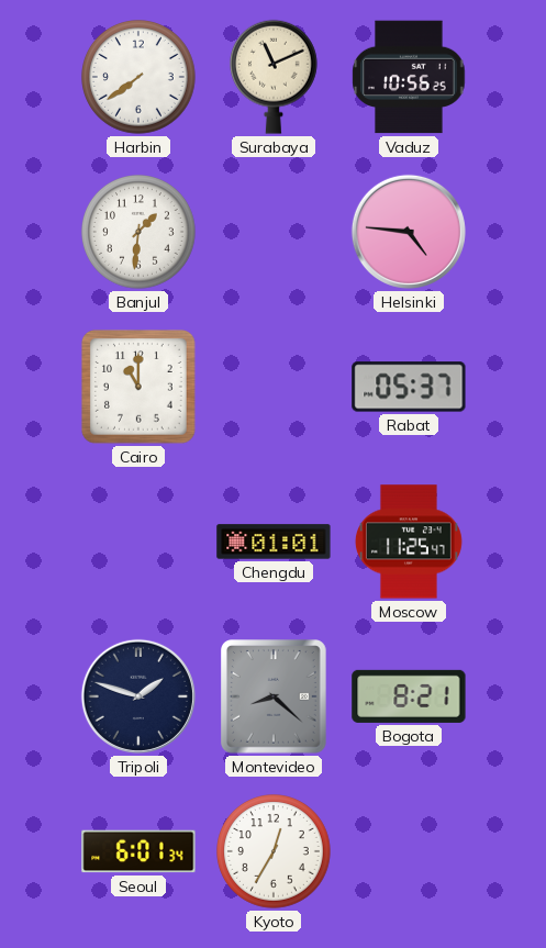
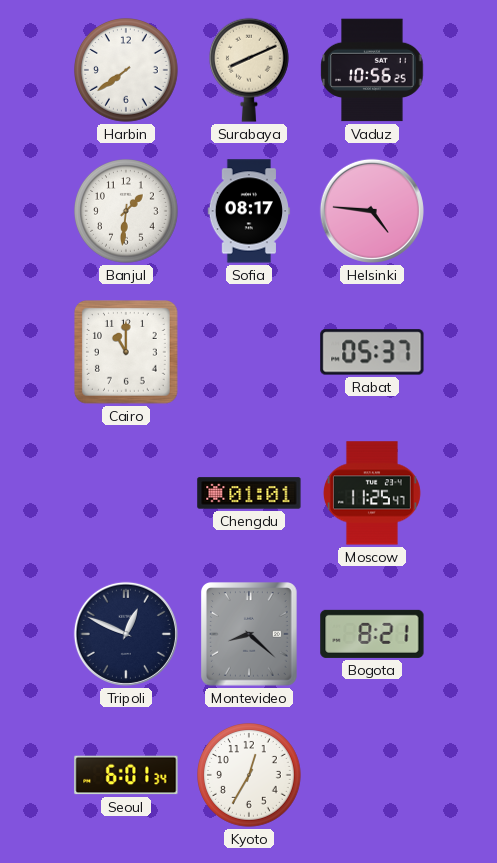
Surabaya: 11:11 -> 8:11 (249, 70)
Sofia: none -> 08:17 (249, 211)
Tripoli: 1:48 -> 12:49 (126, 634)
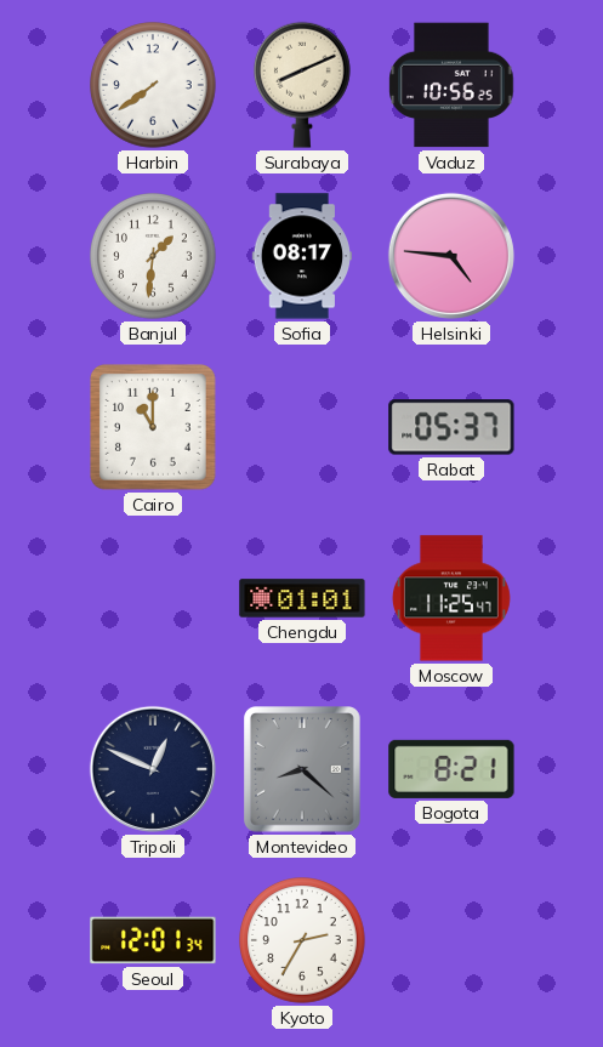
Seoul: 6:01 -> 12:01 (153, 940)
Kyoto: 12:35 -> 2:35 (303, 941)
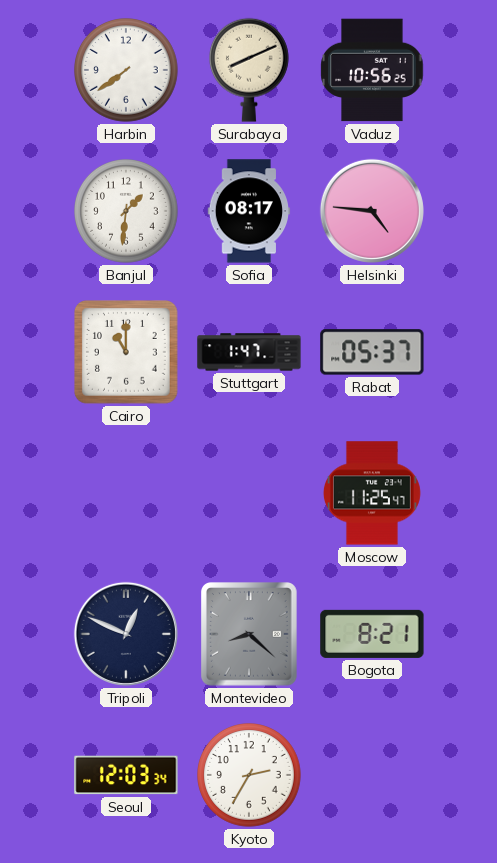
Stuttgart: none -> 1:47 (249, 352)
Chengdu: 01:01 -> none (302, 598)
Seoul: 12:01 -> 12:03 (126, 775)
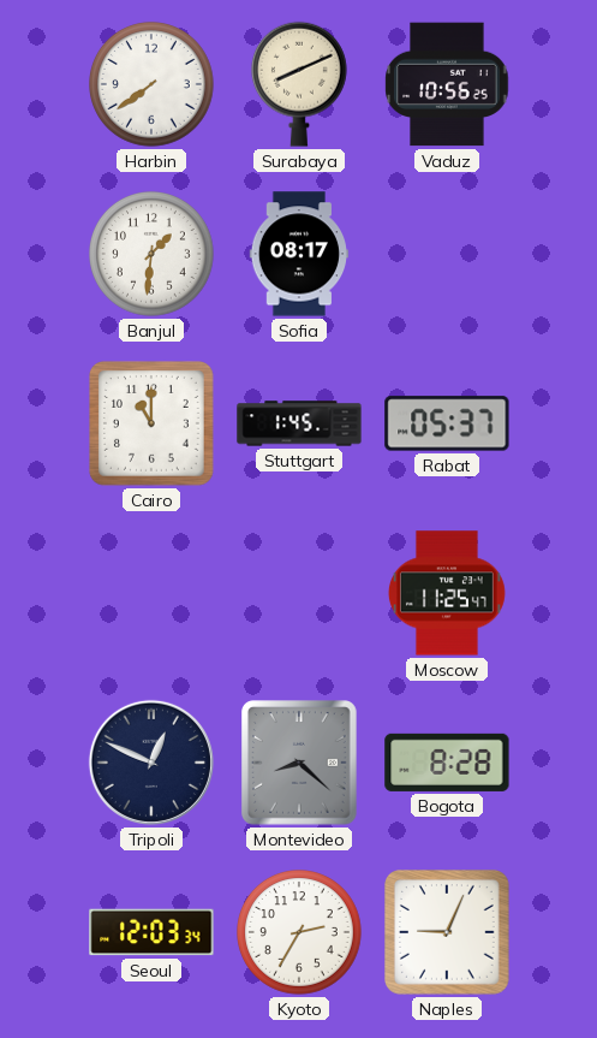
Helsinki: 4:46 -> none (372, 211)
Stuttgart: 1:47 -> 1:45 (299, 423)
Bogota: 8:21 -> 8:28 (447, 763)
Naples: none -> 9:04 (448, 933)
